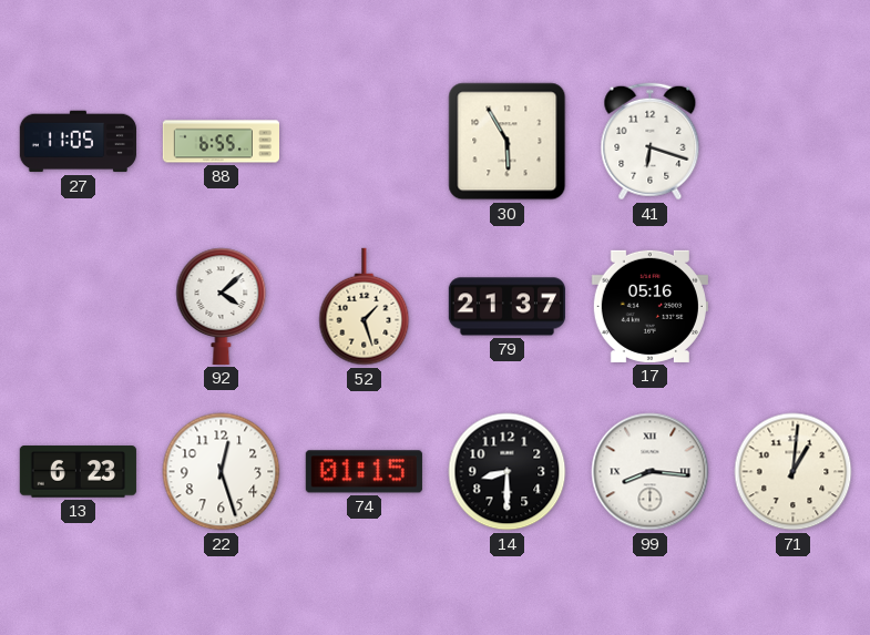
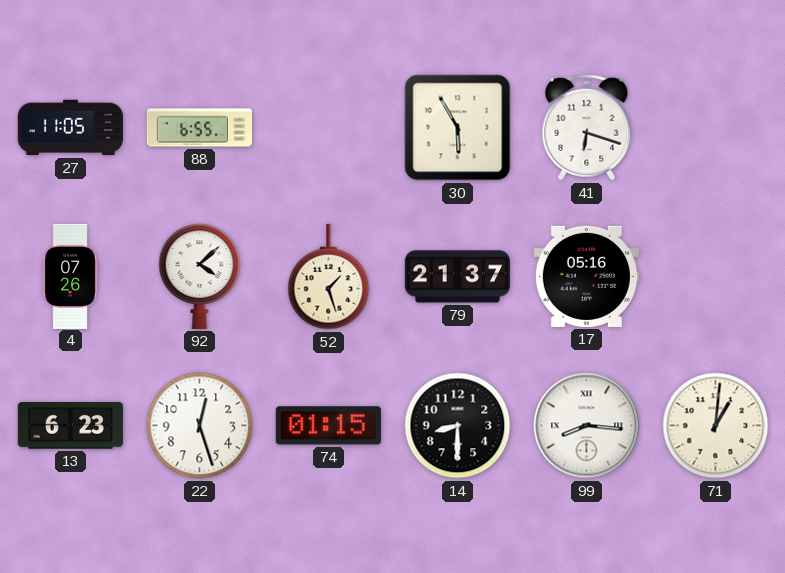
4: none -> 07:26 (70, 276)
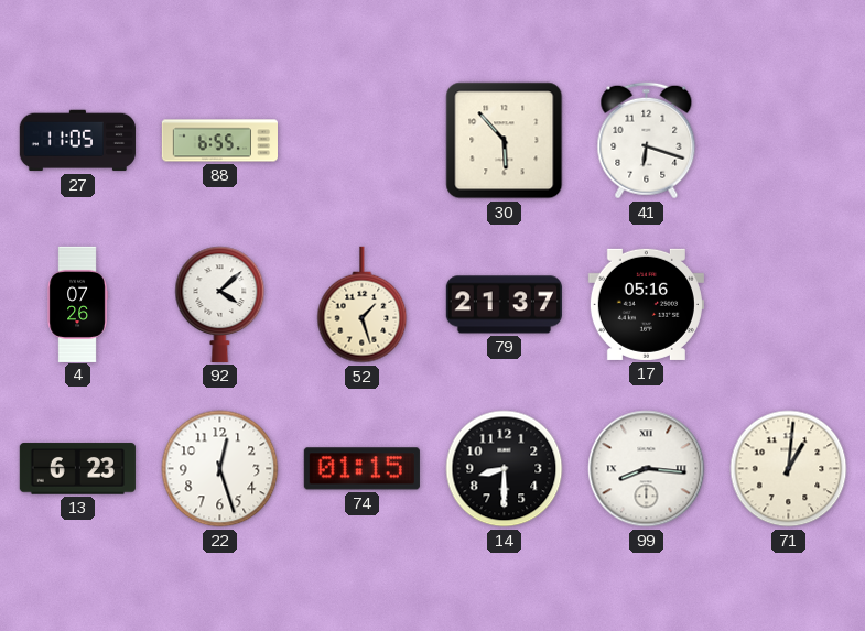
30: 5:55 -> 5:53 (505, 141)
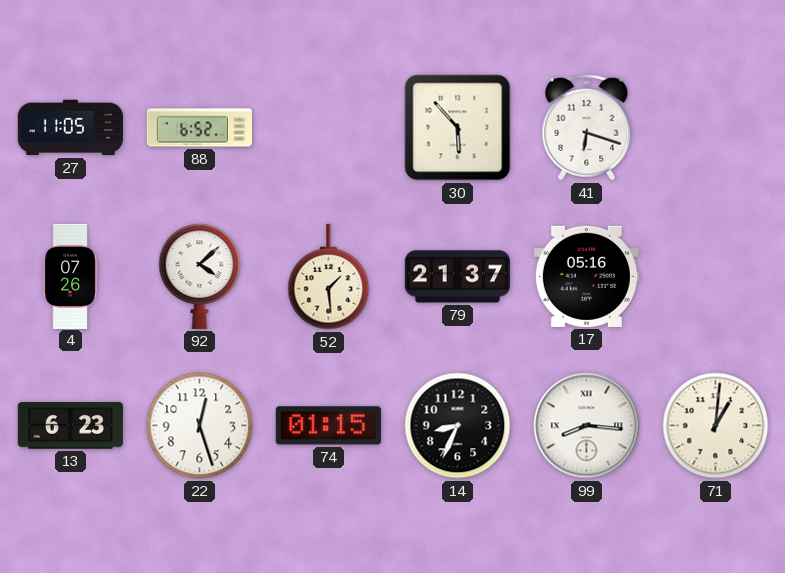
88: 6:55 -> 6:52 (199, 128)
52: 1:27 -> 1:29 (329, 277)
14: 8:30 -> 8:34 (458, 426)
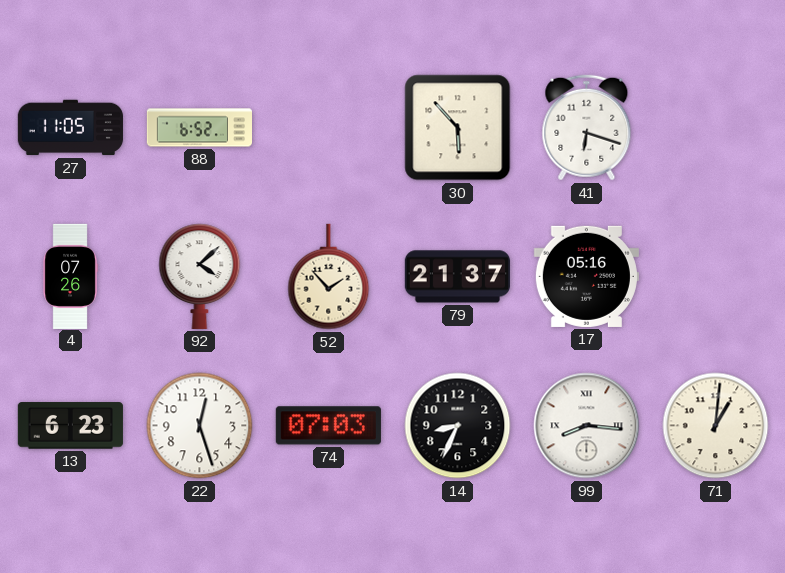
52: 1:29 -> 1:53 (329, 277)
74: 01:15 -> 07:03 (328, 426)
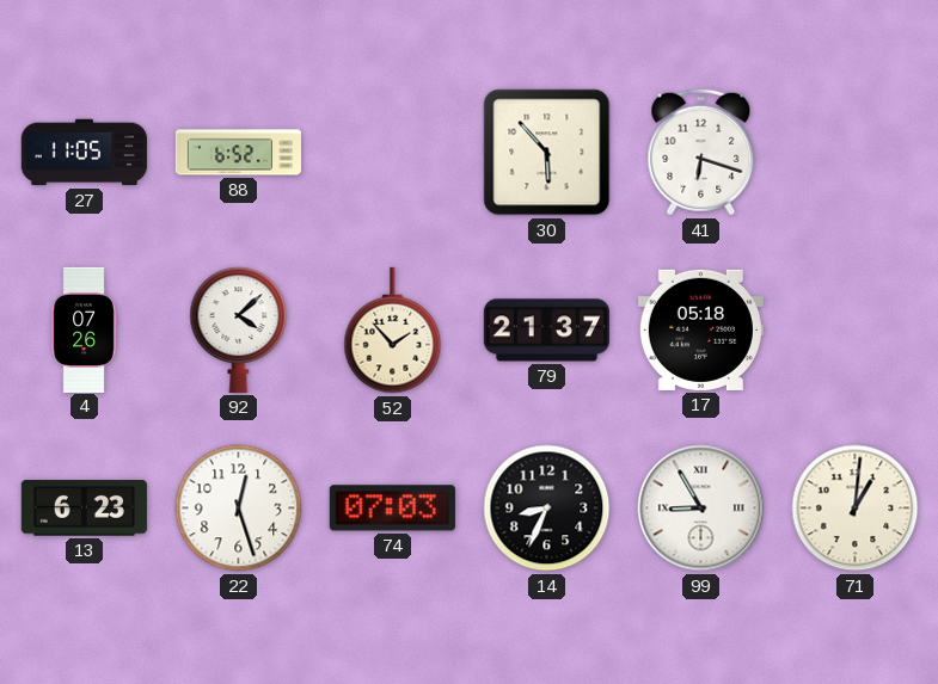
17: 05:16 -> 05:18 (700, 329)
99: 8:16 -> 8:55 (701, 509)
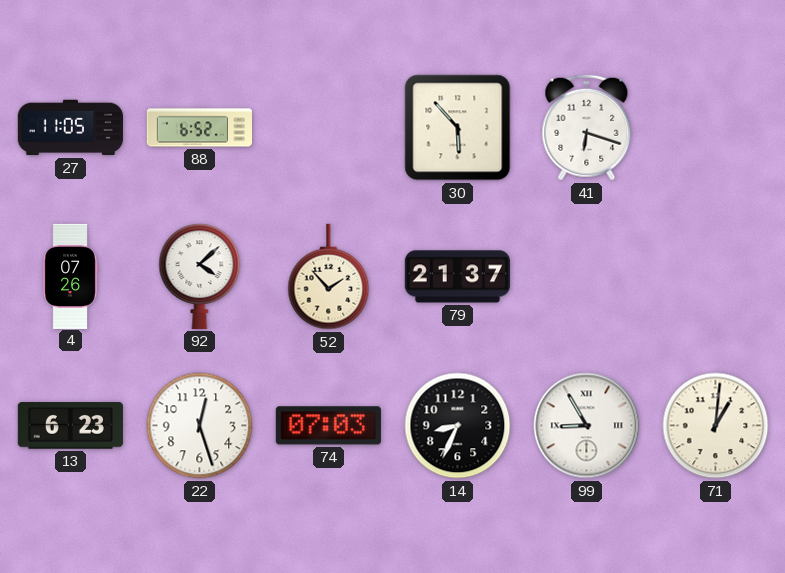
17: 05:18 -> none (700, 329)
